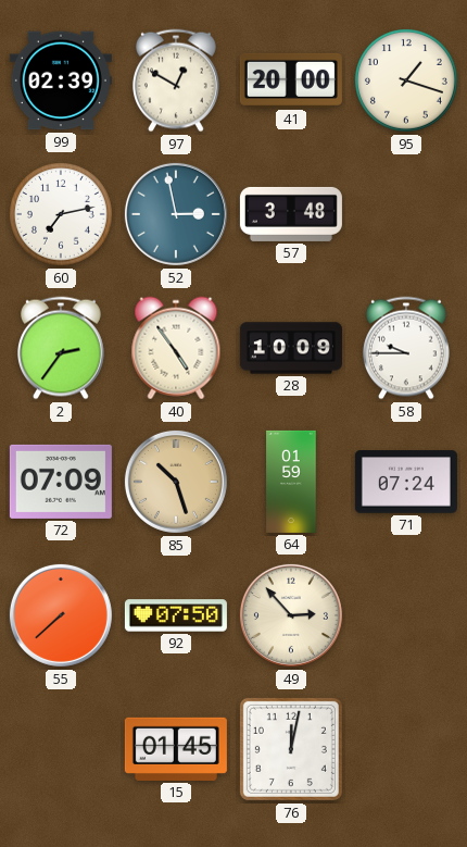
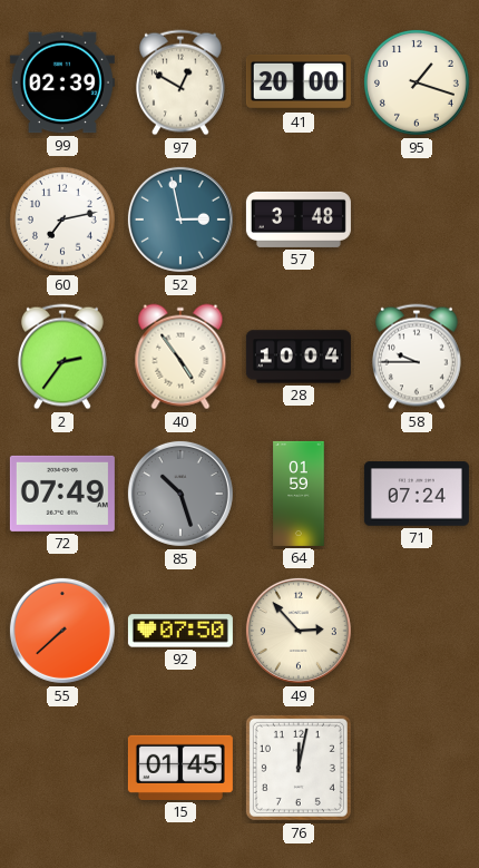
28: 10:09 -> 10:04 (299, 357)
72: 07:09 -> 07:49 (62, 494)
85 dial: champagne -> grey (180, 494)
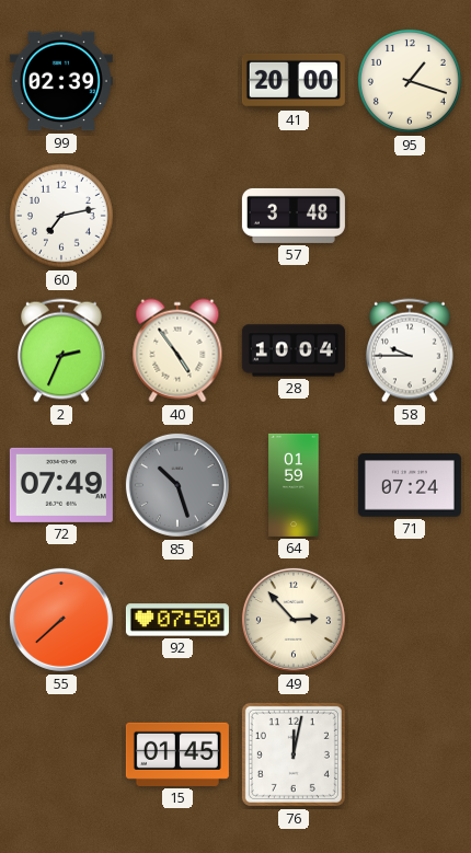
97: 12:50 -> none (180, 82)
52: 2:58 -> none (180, 220)
2: 2:36 -> 2:34 (61, 350)
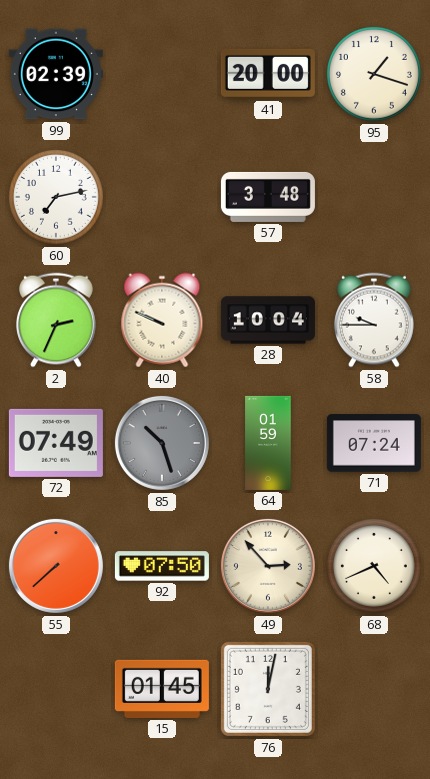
40: 4:54 -> 9:49 (162, 320)
68: none -> 4:41 (374, 566)
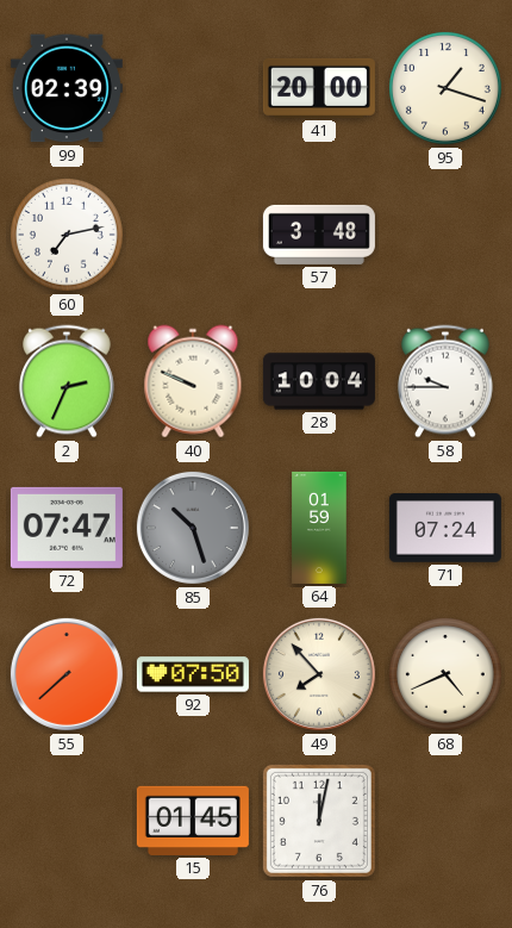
72: 07:49 -> 07:47 (67, 528)
49: 2:53 -> 7:53 (319, 674)
